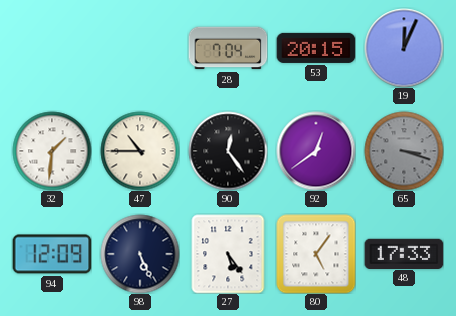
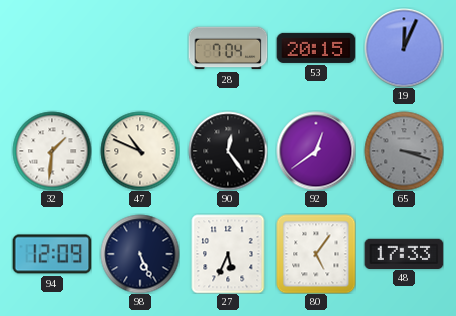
47: 10:45 -> 10:49 (140, 151)
27: 5:24 -> 5:34 (228, 254)
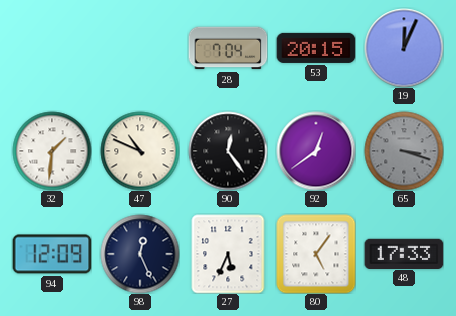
98: 5:26 -> 12:26 (140, 254)
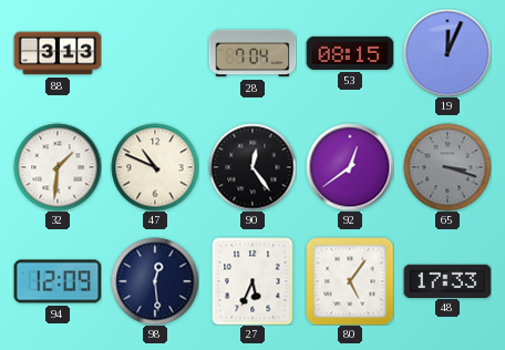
88: none -> 3:13 (58, 53)
53: 20:15 -> 08:15 (350, 53)
98: 12:26 -> 12:29 (155, 281)
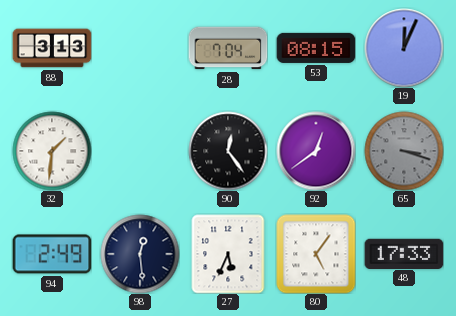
47: 10:49 -> none (155, 167)
94: 12:09 -> 2:49 (52, 254)
